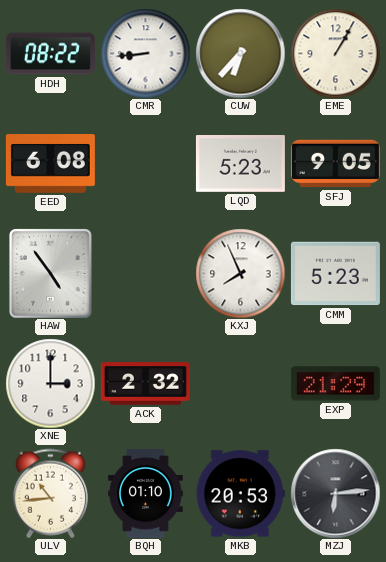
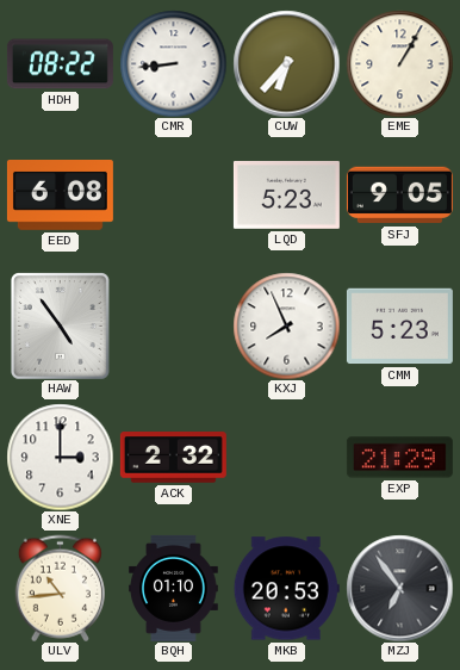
MZJ: 6:14 -> 6:54 (399, 588)
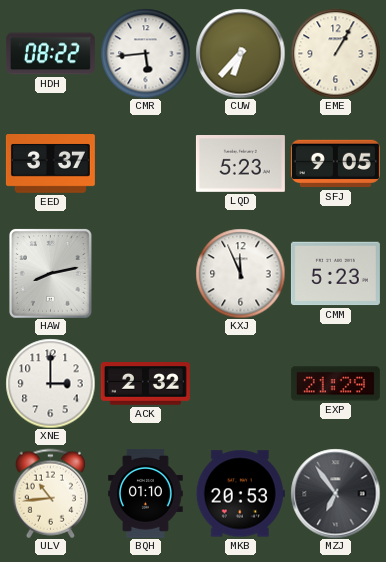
CMR: 8:44 -> 5:44 (145, 53)
EED: 6:08 -> 3:37 (50, 164)
HAW: 4:54 -> 8:13 (51, 274)
KXJ: 7:56 -> 11:56 (240, 273)
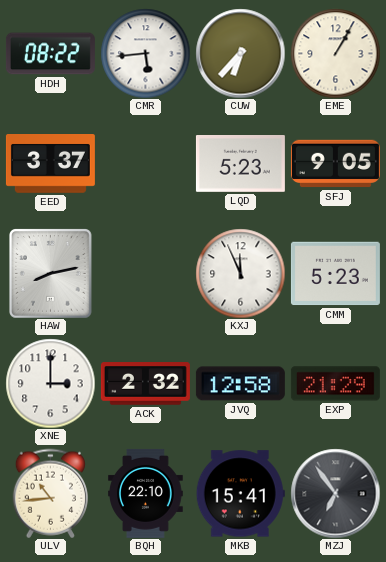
JVQ: none -> 12:58 (240, 384)
BQH: 01:10 -> 22:10 (146, 493)
MKB: 20:53 -> 15:41 (240, 494)
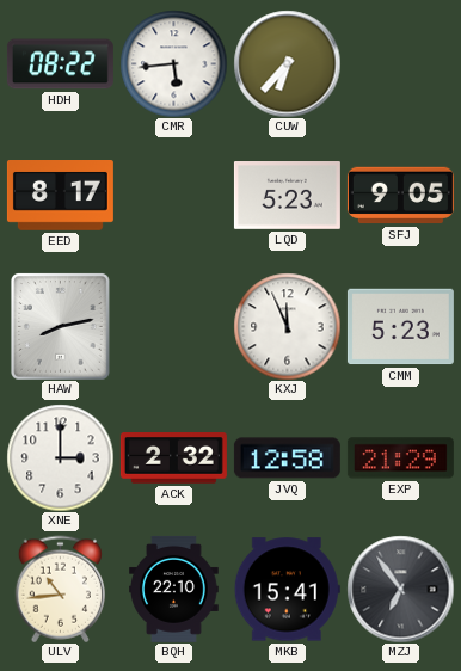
EME: 1:05 -> none (335, 53)
EED: 3:37 -> 8:17 (60, 196)
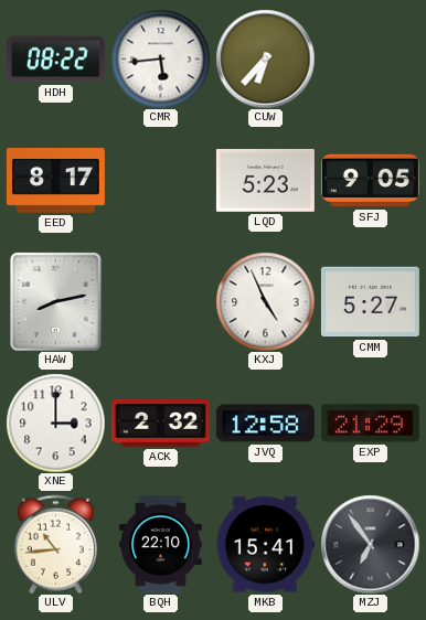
KXJ: 11:56 -> 4:56 (265, 301)
CMM: 5:23 -> 5:27 (370, 302)
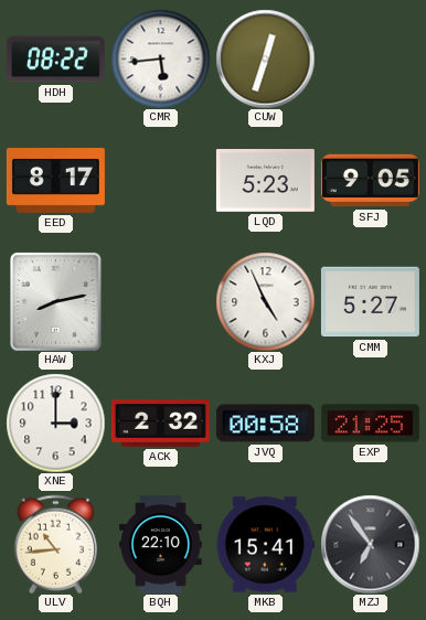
CUW: 6:37 -> 12:33 (265, 58)
JVQ: 12:58 -> 00:58 (265, 424)
EXP: 21:29 -> 21:25 (370, 424)
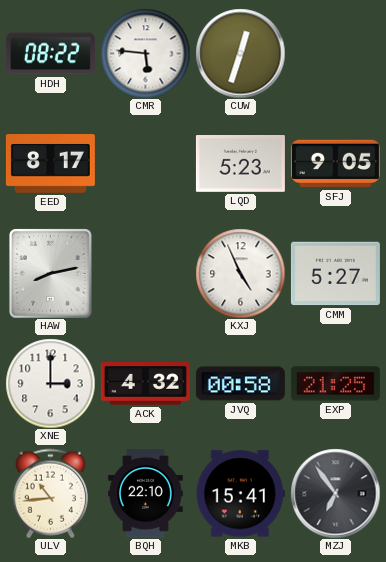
CMR: 5:44 -> 5:46 (145, 53)
ACK: 2:32 -> 4:32 (145, 384)
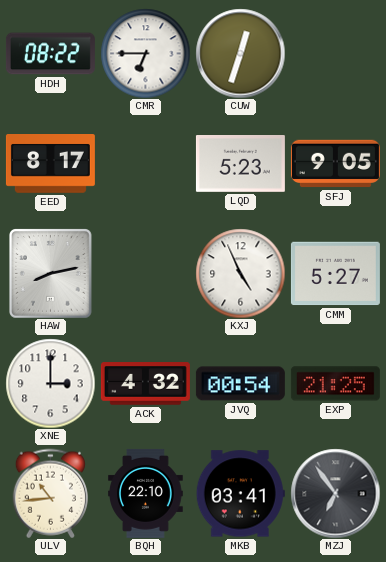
CMR: 5:46 -> 6:45 (145, 53)
JVQ: 00:58 -> 00:54 (240, 384)
MKB: 15:41 -> 03:41 (240, 494)
